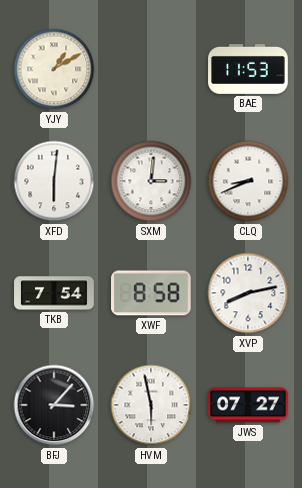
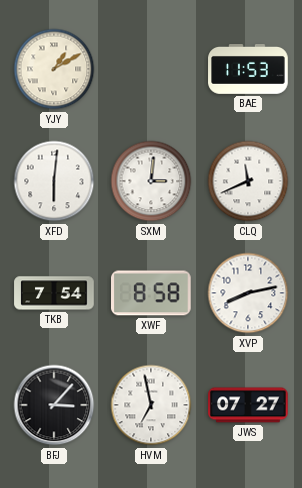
CLQ: 8:41 -> 11:41 (248, 181)
HVM: 5:58 -> 6:58 (151, 405)
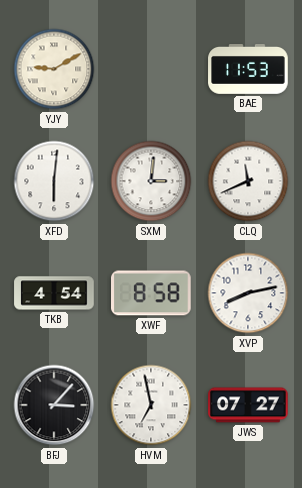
YJY: 1:10 -> 9:10 (54, 69)
TKB: 7:54 -> 4:54 (54, 293)
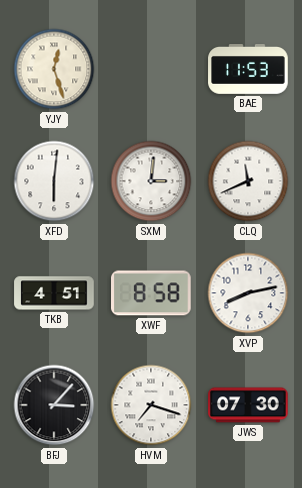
YJY: 9:10 -> 12:27 (54, 69)
TKB: 4:54 -> 4:51 (54, 293)
HVM: 6:58 -> 7:18 (151, 405)
JWS: 07:27 -> 07:30 (248, 405)
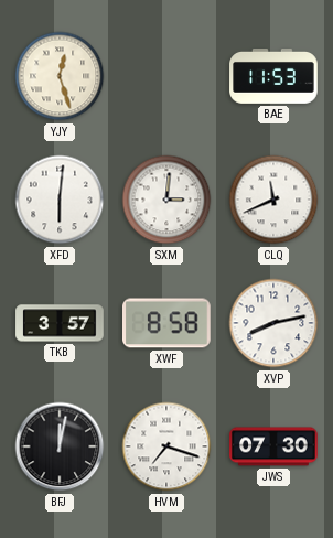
TKB: 4:51 -> 3:57 (60, 323)
BFJ: 3:07 -> 12:02 (60, 446)
